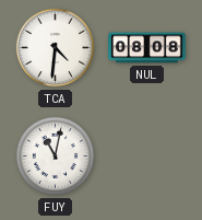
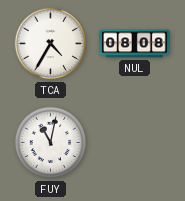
TCA: 4:31 -> 4:35 (51, 44)
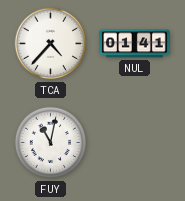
TCA: 4:35 -> 4:37 (51, 44)
NUL: 08:08 -> 01:41 (135, 44)
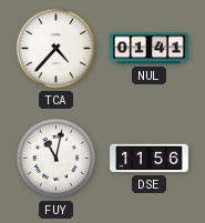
DSE: none -> 11:56 (150, 159)
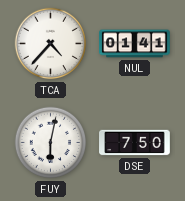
FUY: 11:02 -> 6:02 (51, 143)
DSE: 11:56 -> 7:50 (135, 143)
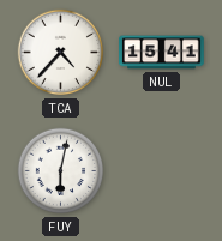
NUL: 01:41 -> 15:41 (162, 53)
DSE: 7:50 -> none (135, 143)
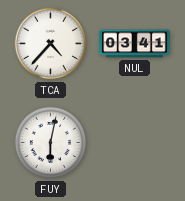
NUL: 15:41 -> 03:41 (135, 44)
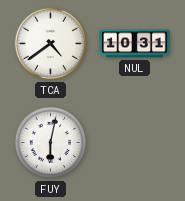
TCA: 4:37 -> 4:39 (51, 44)
NUL: 03:41 -> 10:31 (135, 44)
